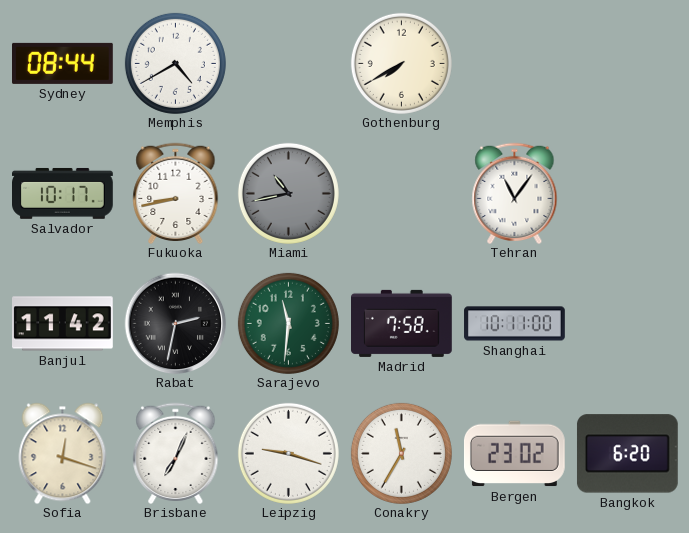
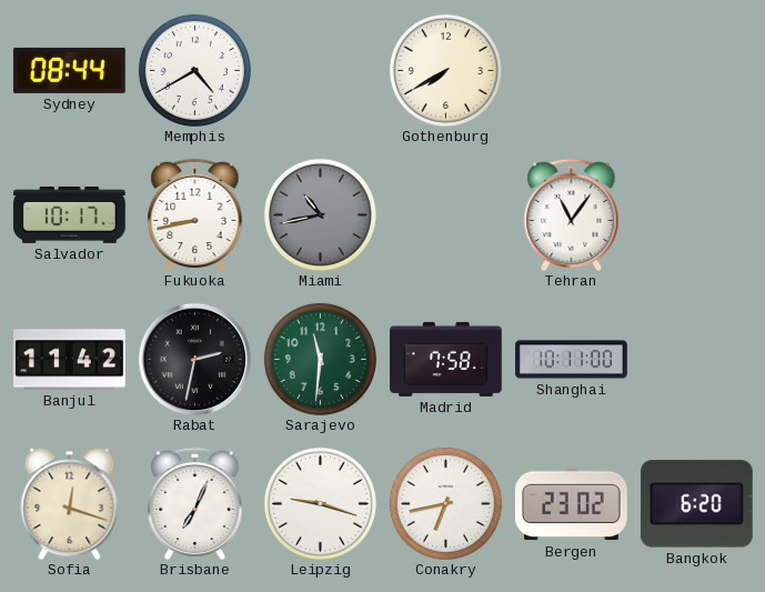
Conakry: 11:35 -> 6:43 (445, 503)
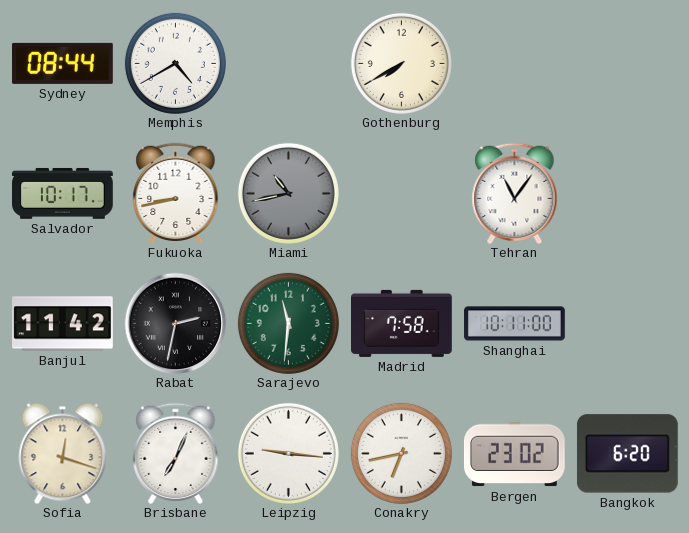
Leipzig: 9:18 -> 9:16 (288, 453)
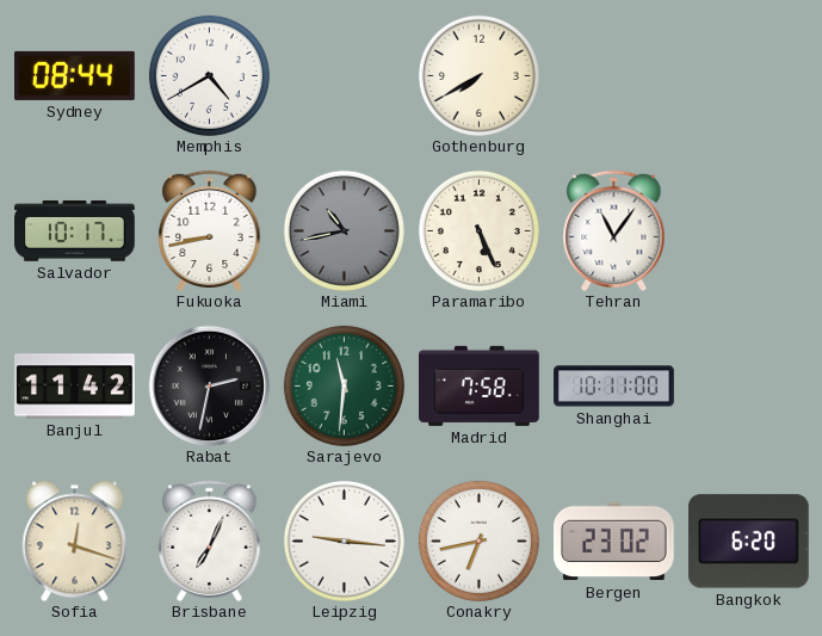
Paramaribo: none -> 5:26 (478, 230)
